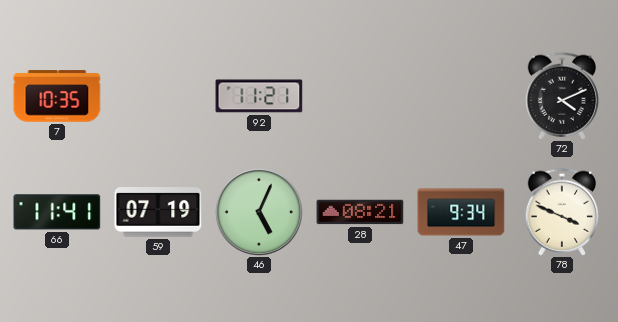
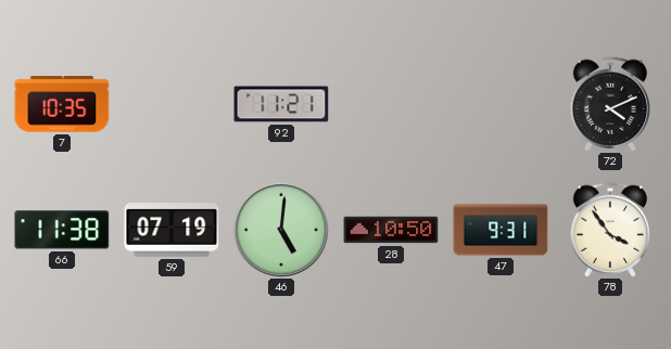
66: 11:41 -> 11:38 (62, 230)
46: 5:04 -> 5:01 (281, 230)
28: 08:21 -> 10:50 (391, 230)
47: 9:34 -> 9:31 (501, 230)
78: 3:49 -> 3:54 (610, 230)
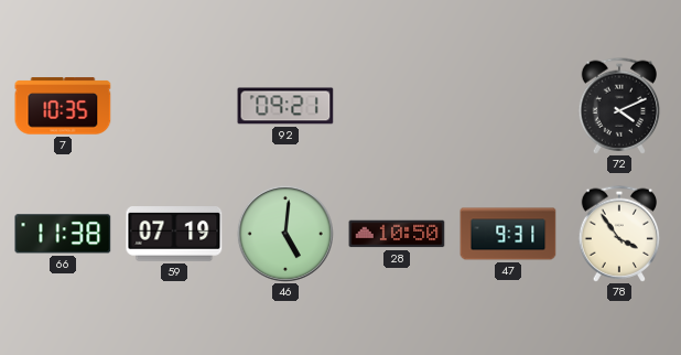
92: 11:21 -> 09:21 (285, 106)
